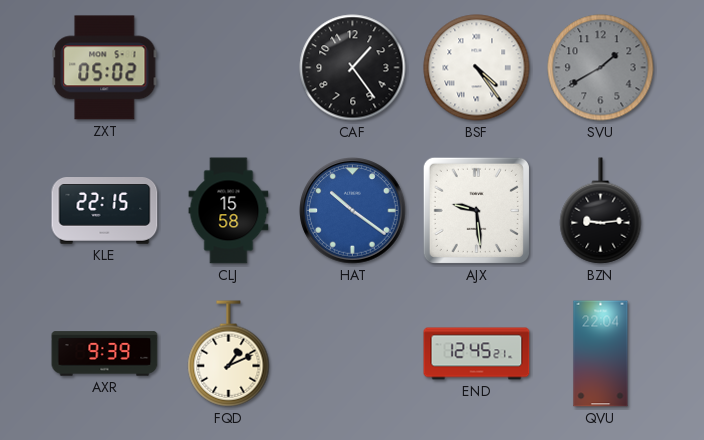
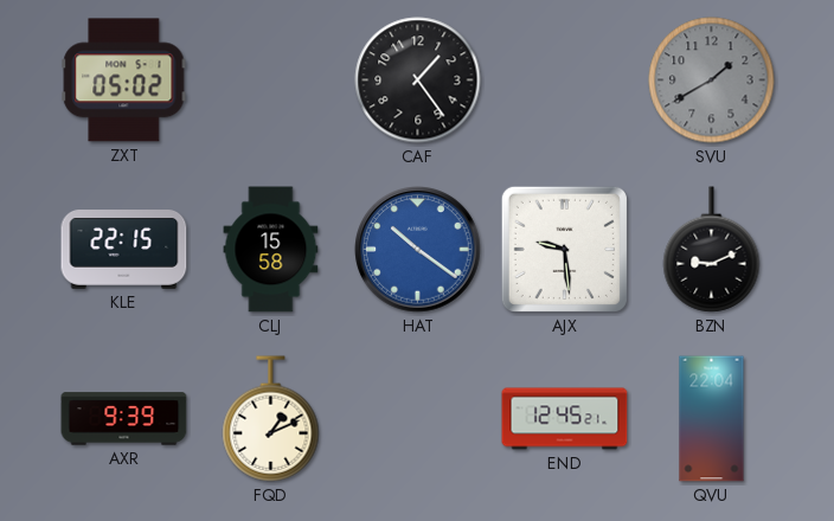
BSF: 4:24 -> none (477, 68)
BZN: 9:14 -> 9:11 (712, 250)
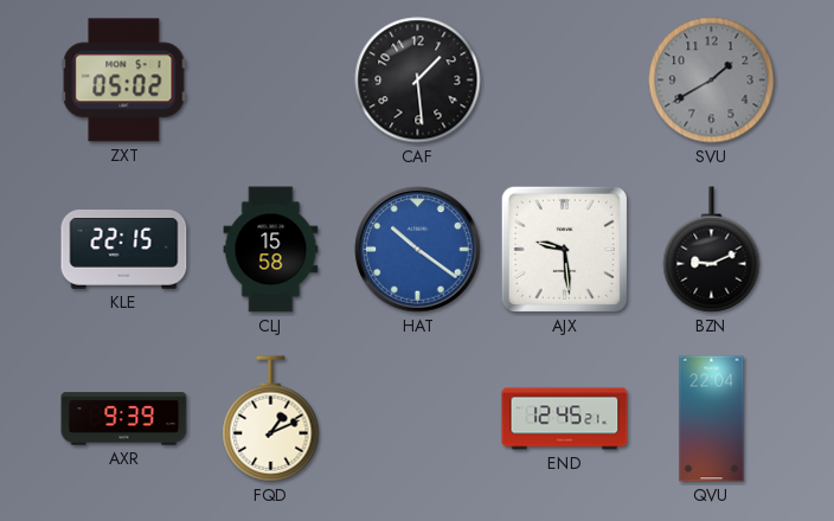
CAF: 1:24 -> 1:29 (418, 81)
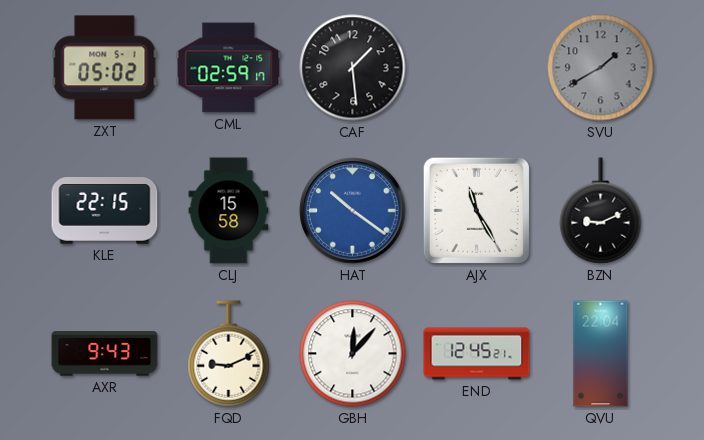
CML: none -> 02:59 (229, 68)
AJX: 9:29 -> 11:25 (476, 210)
AXR: 9:39 -> 9:43 (105, 354)
FQD: 1:11 -> 9:11 (229, 354)
GBH: none -> 12:07 (353, 354)
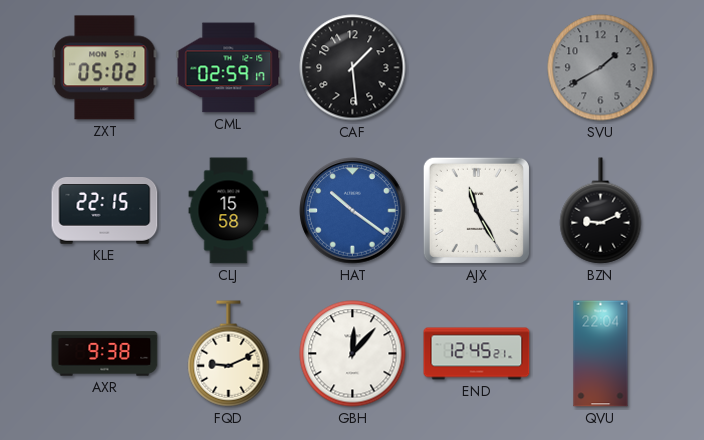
AXR: 9:43 -> 9:38 (105, 354)
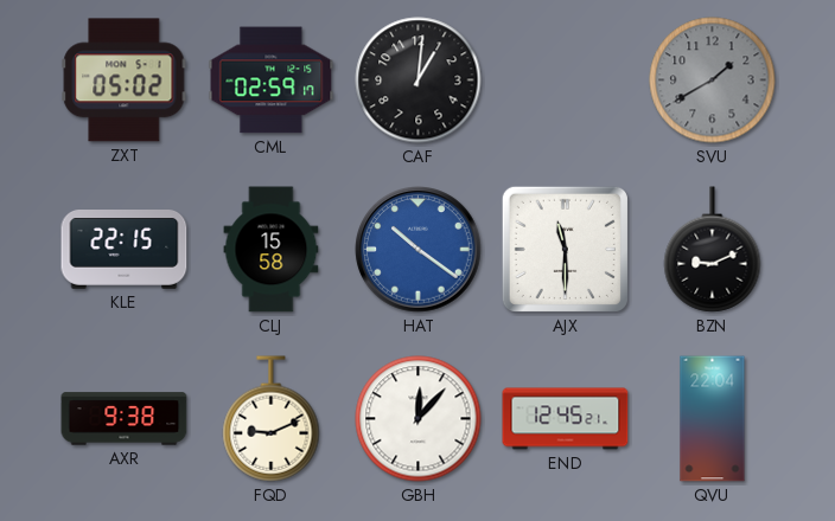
CAF: 1:29 -> 1:01 (419, 81)
AJX: 11:25 -> 11:30 (565, 249)
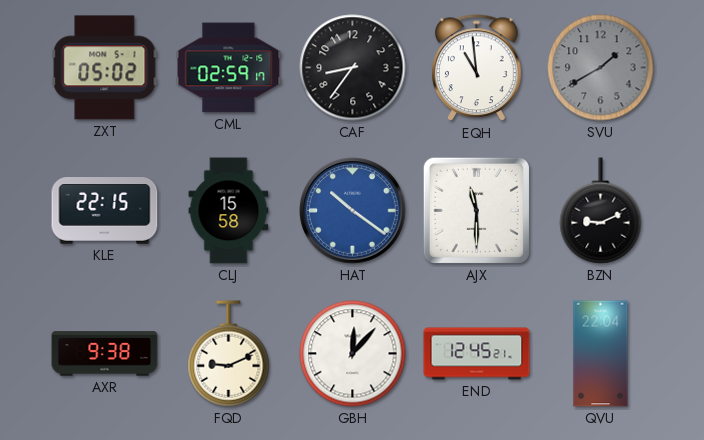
CAF: 1:01 -> 8:36 (353, 68)
EQH: none -> 10:59 (477, 68)
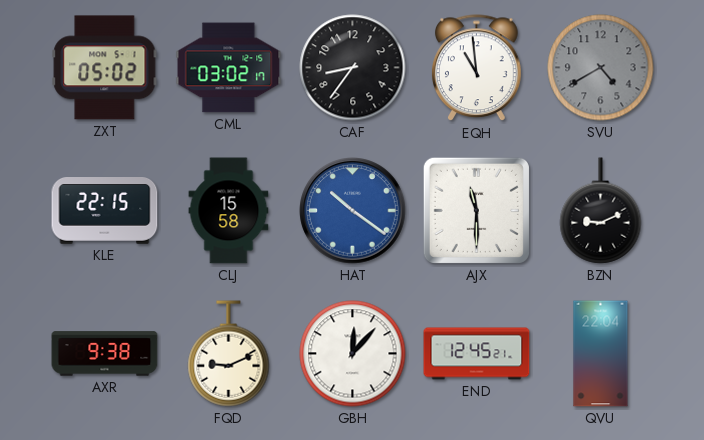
CML: 02:59 -> 03:02 (229, 68)
SVU: 1:40 -> 4:40 (601, 68)
